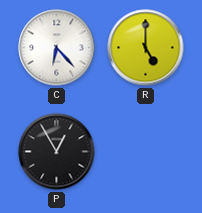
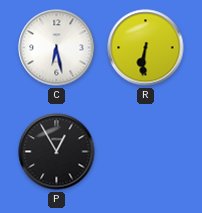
C: 6:23 -> 6:28 (57, 48)
R: 5:00 -> 6:31 (146, 48)
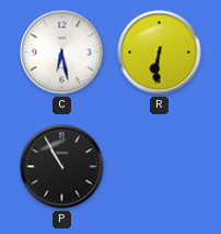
P: 12:55 -> 10:55 (62, 167)
